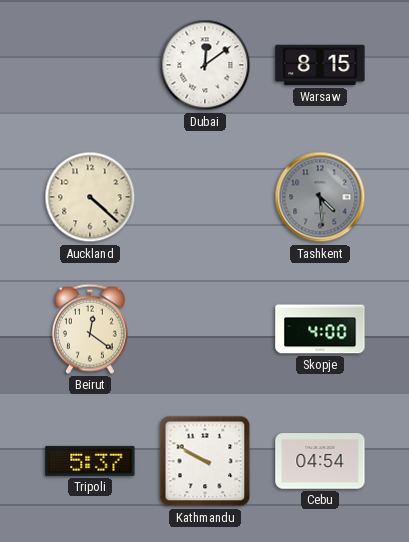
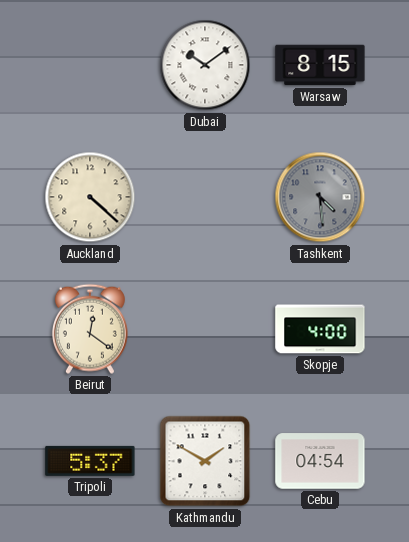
Dubai: 12:09 -> 10:09 (205, 65)
Kathmandu: 9:50 -> 1:50 (205, 461)
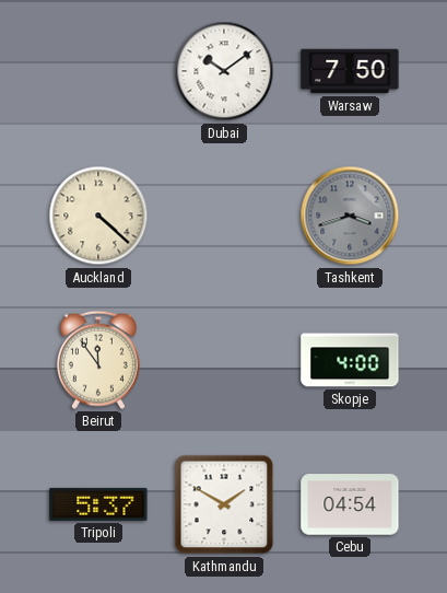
Warsaw: 8:15 -> 7:50 (350, 71)
Tashkent: 4:29 -> 3:42 (350, 216)
Beirut: 12:21 -> 11:54 (98, 360)
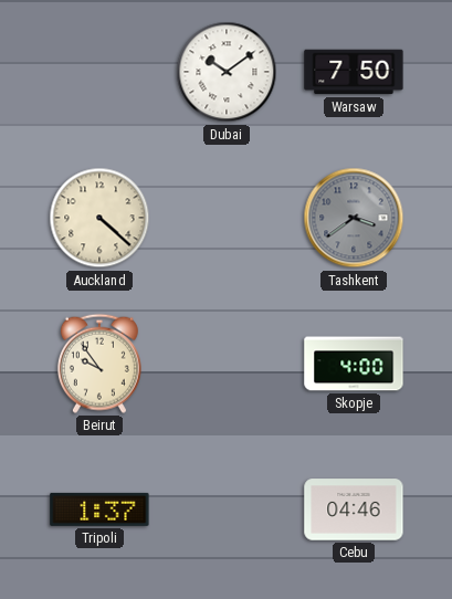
Tashkent: 3:42 -> 3:39 (354, 218)
Beirut: 11:54 -> 9:54 (99, 364)
Tripoli: 5:37 -> 1:37 (99, 509)
Kathmandu: 1:50 -> none (224, 504)
Cebu: 04:54 -> 04:46 (354, 509)
